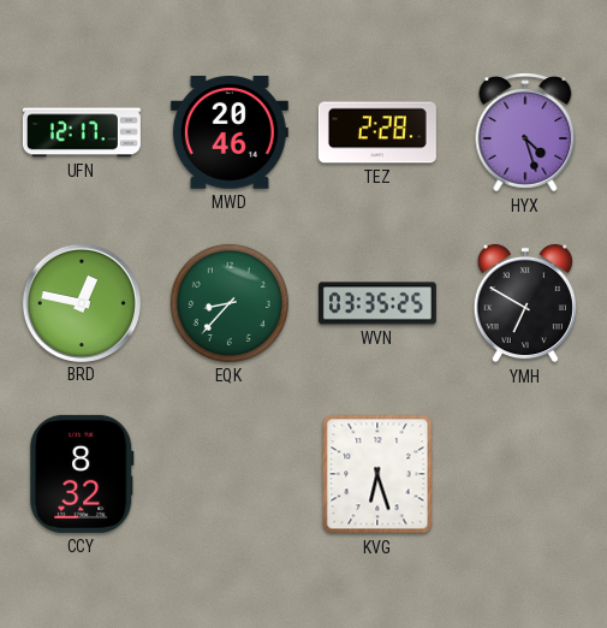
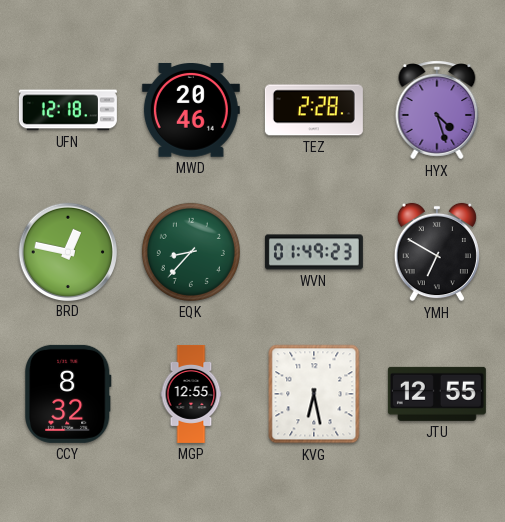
UFN: 12:17 -> 12:18 (68, 110)
WVN: 03:35 -> 01:49 (314, 252)
MGP: none -> 12:55 (191, 394)
KVG: 6:27 -> 6:28 (314, 394)
JTU: none -> 12:55 (437, 394)
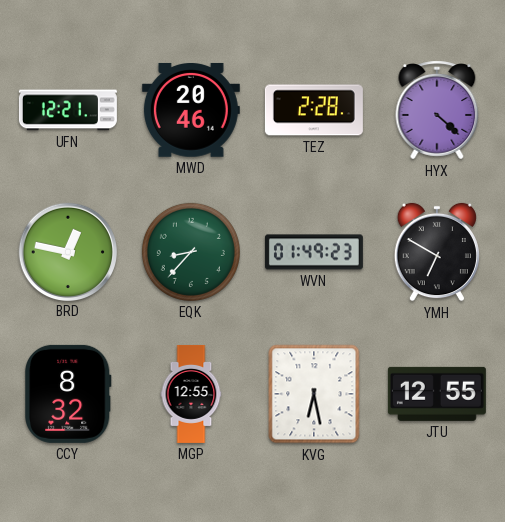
UFN: 12:18 -> 12:21 (68, 110)
HYX: 4:27 -> 4:22 (437, 110)
